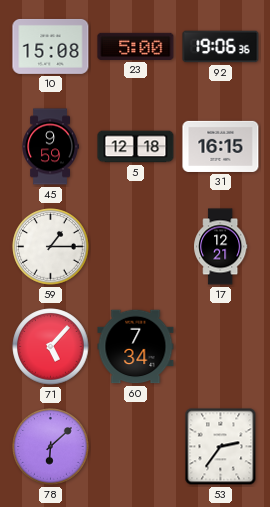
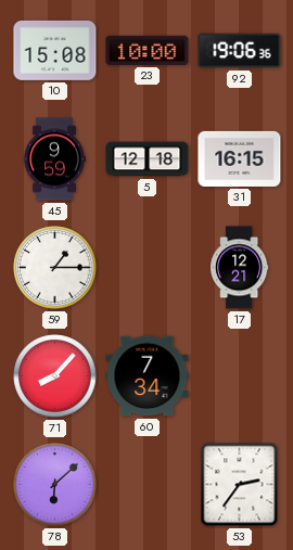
23: 5:00 -> 10:00 (148, 50)
71: 5:07 -> 8:07 (55, 376)
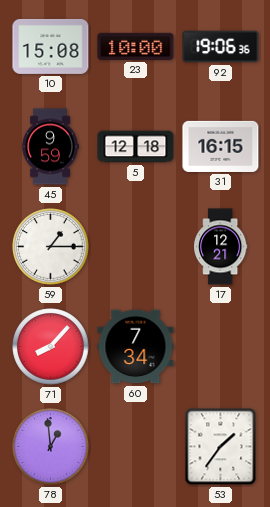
78: 6:08 -> 12:59 (51, 447)
53: 2:36 -> 1:36 (221, 447)
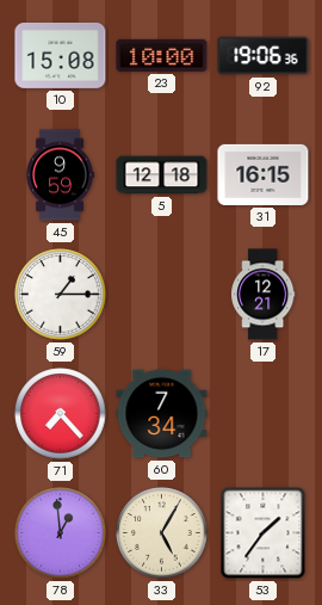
71: 8:07 -> 7:23 (61, 414)
33: none -> 5:05 (162, 533)
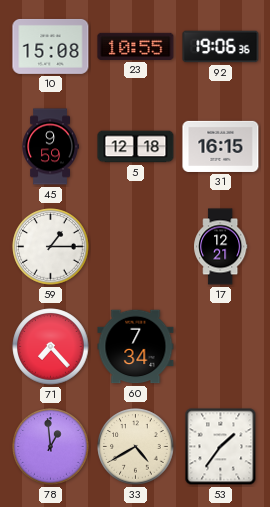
23: 10:00 -> 10:55 (136, 46)
33: 5:05 -> 4:40 (136, 447)
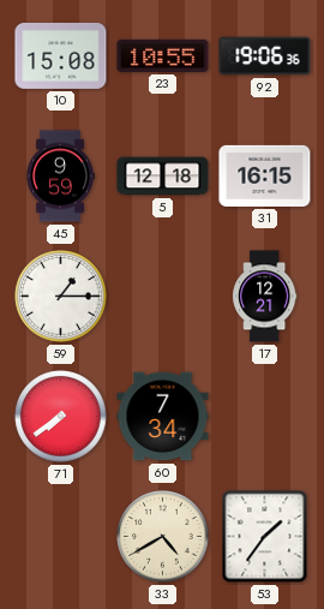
71: 7:23 -> 7:39 (61, 417)
78: 12:59 -> none (51, 447)
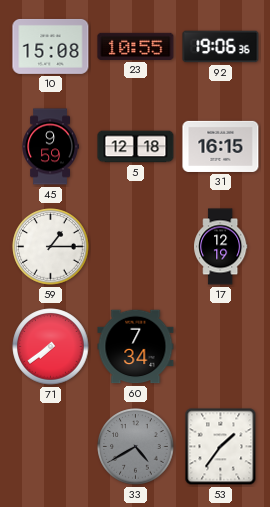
17: 12:21 -> 12:19 (221, 247)
33 dial: cream -> grey (136, 447)
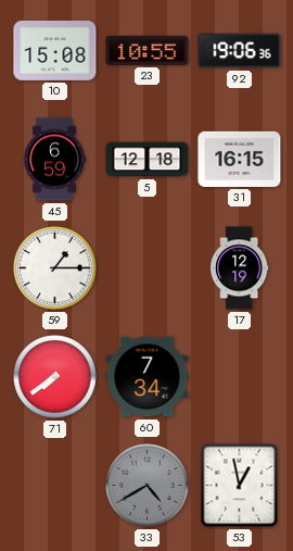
45: 9:59 -> 6:59 (54, 160)
53: 1:36 -> 12:58 (240, 486)
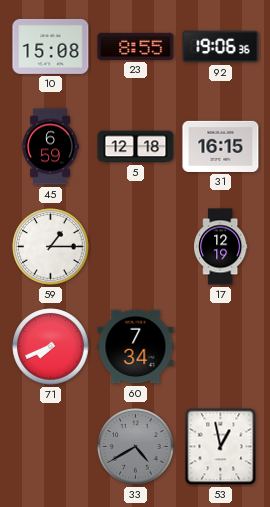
23: 10:55 -> 8:55 (136, 46)
71: 7:39 -> 7:41 (51, 347)
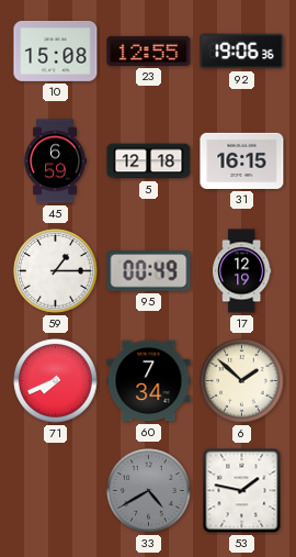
23: 8:55 -> 12:55 (149, 51)
95: none -> 00:49 (149, 271)
6: none -> 1:52 (242, 381)
53: 12:58 -> 1:47 (242, 491)
